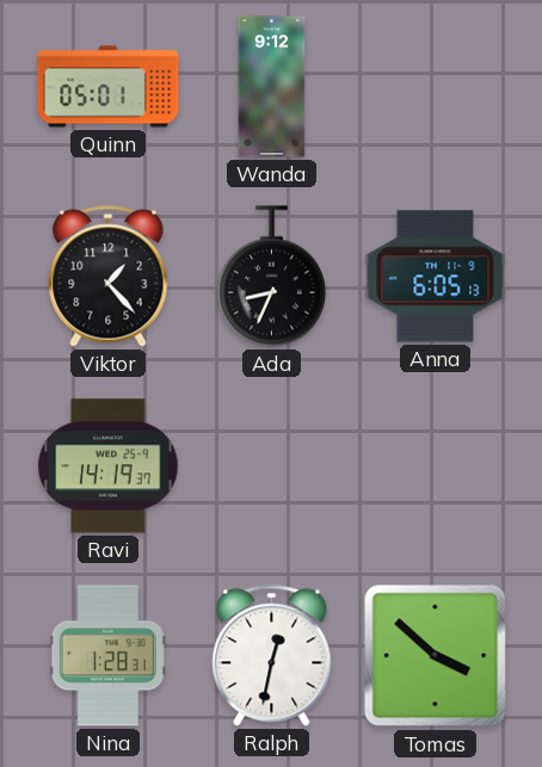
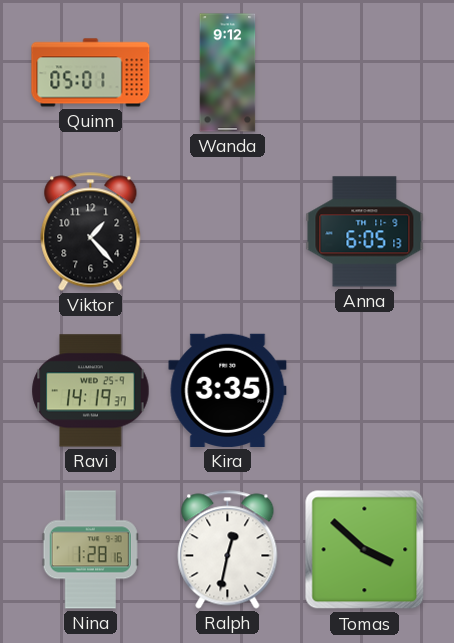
Ada: 8:34 -> none (272, 277)
Kira: none -> 3:35 (228, 390)
Nina: 1:28:31 -> 1:28:16 (90, 550)
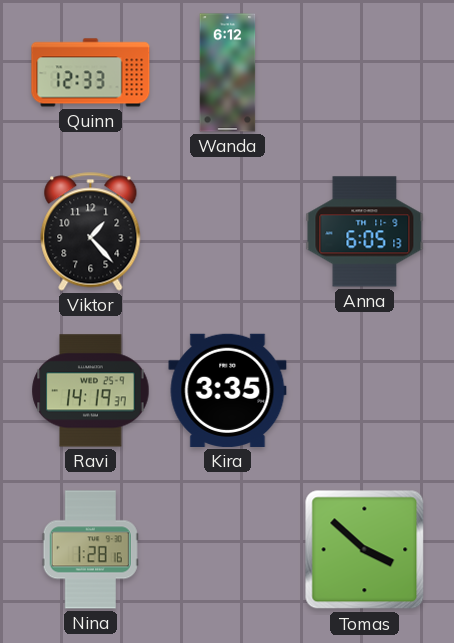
Quinn: 05:01 -> 12:33 (91, 73)
Wanda: 9:12 -> 6:12 (228, 73)
Ralph: 12:32 -> none (228, 550)
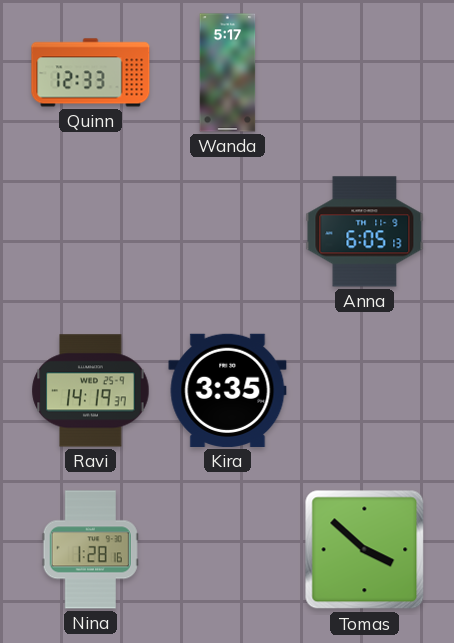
Wanda: 6:12 -> 5:17 (228, 73)
Viktor: 1:23 -> none (91, 232)
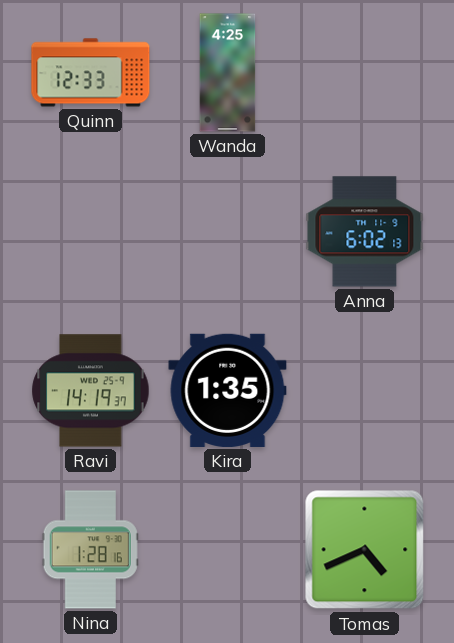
Wanda: 5:17 -> 4:25 (228, 73)
Anna: 6:05 -> 6:02 (365, 232)
Kira: 3:35 -> 1:35 (228, 390)
Tomas: 3:52 -> 4:41 (365, 550)
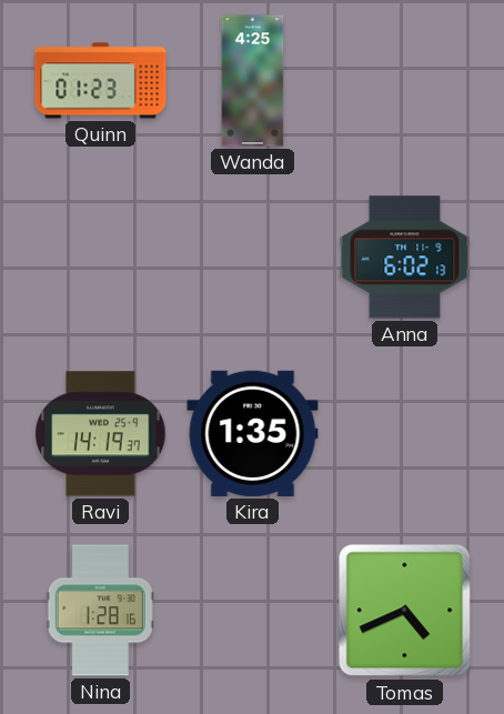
Quinn: 12:33 -> 01:23 (101, 81)
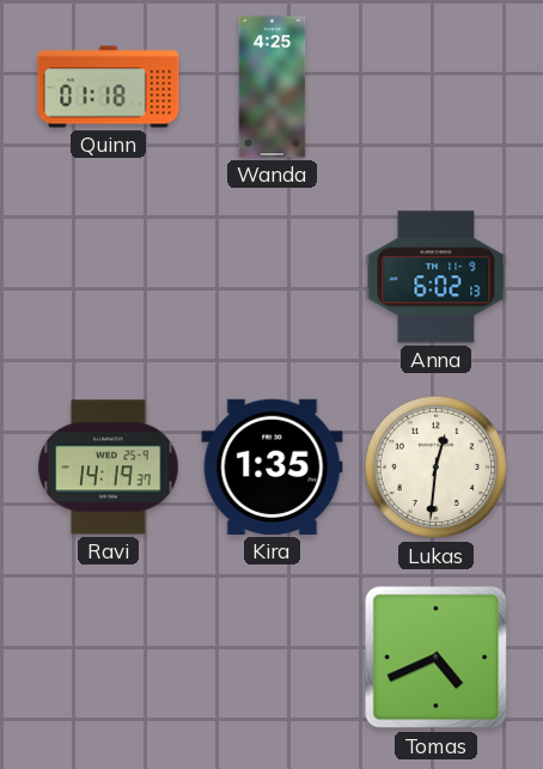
Quinn: 01:23 -> 01:18 (109, 87)
Lukas: none -> 12:31 (437, 468)
Nina: 1:28 -> none (100, 611)
